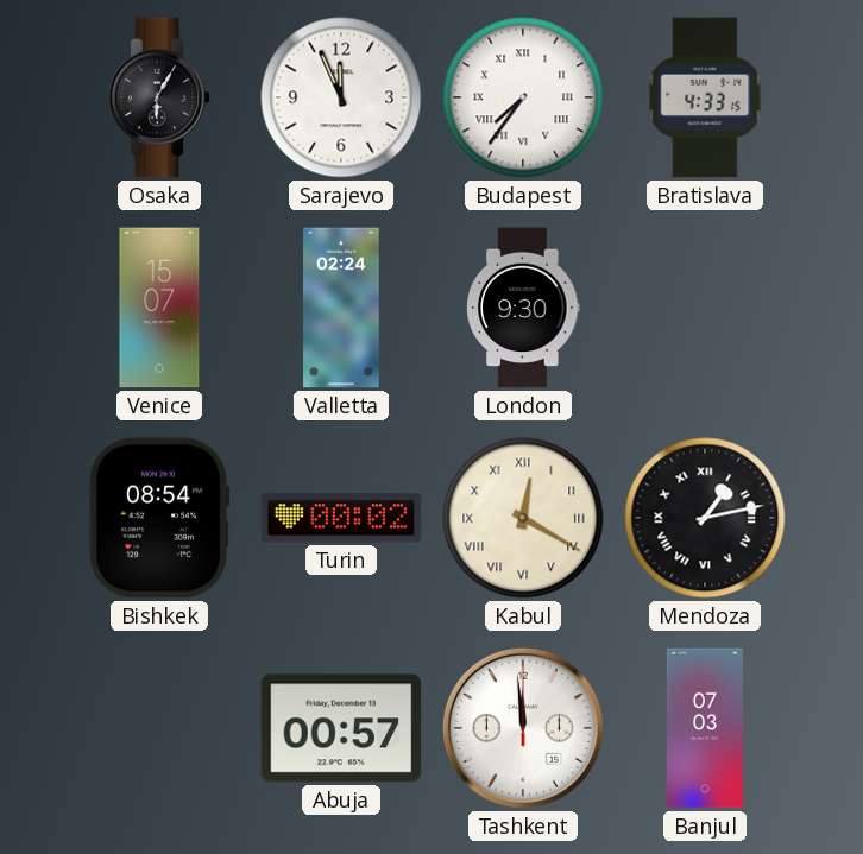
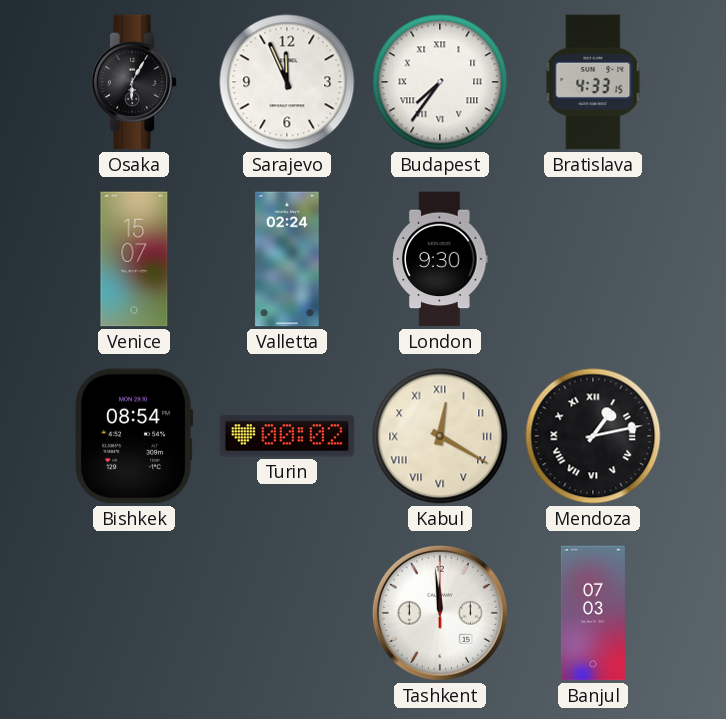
Abuja: 00:57 -> none (341, 728)
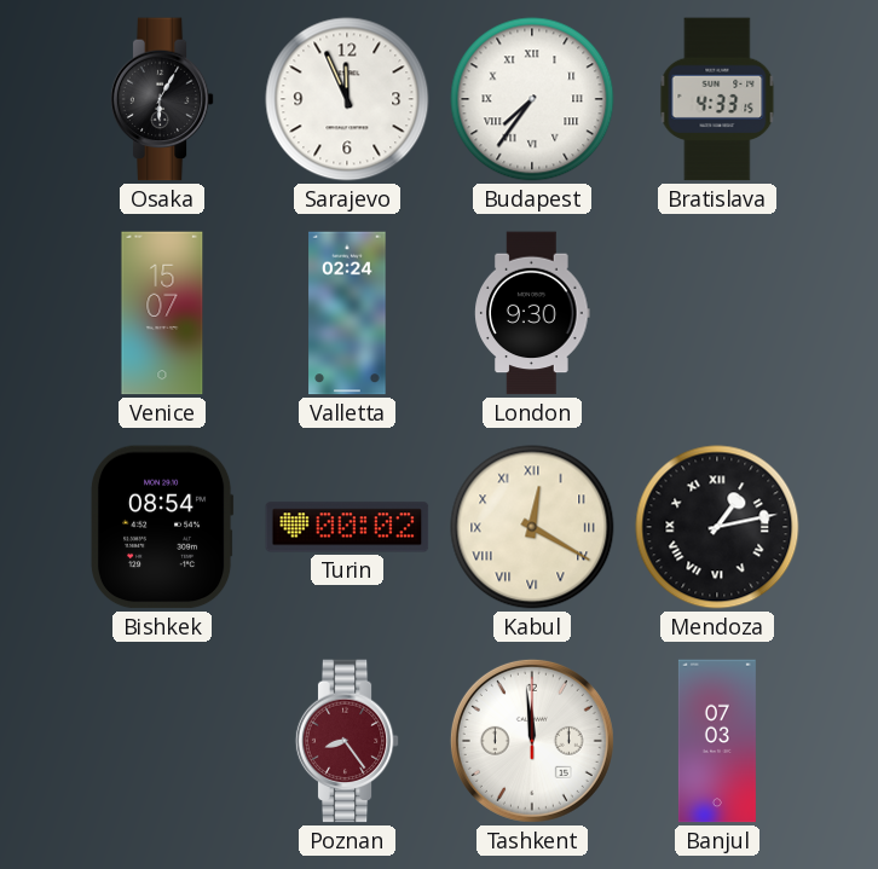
Poznan: none -> 8:24 (347, 741)
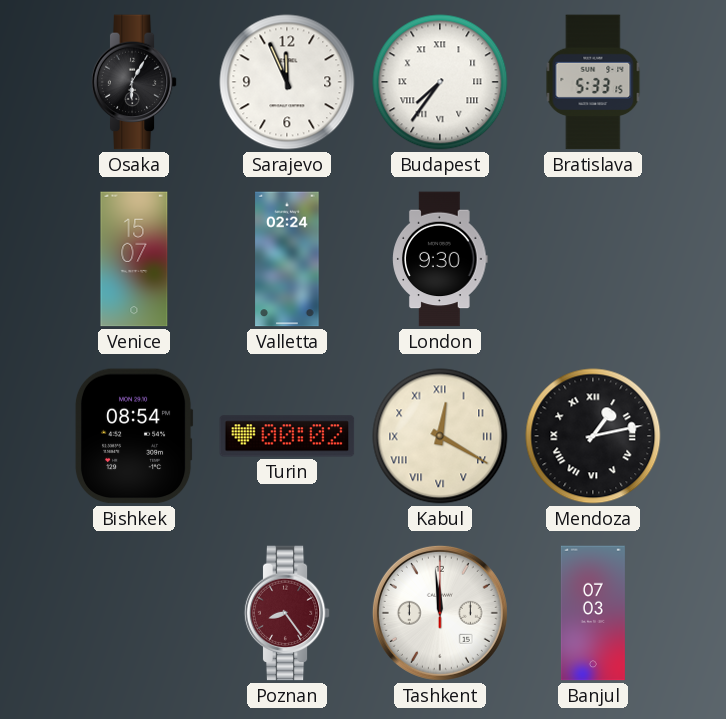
Bratislava: 4:33 -> 5:33 (593, 82)
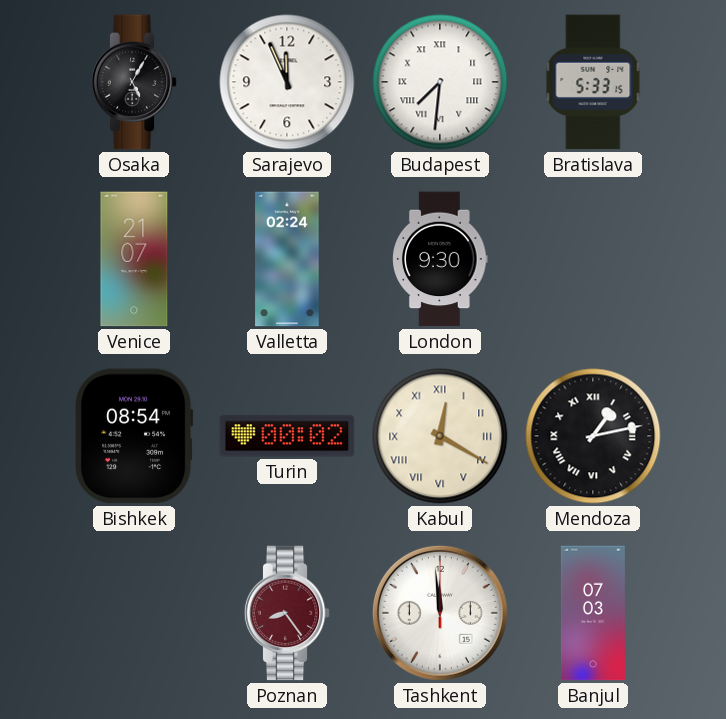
Osaka: 6:05 -> 5:05 (134, 82)
Budapest: 7:36 -> 7:31 (440, 82)
Venice: 15:07 -> 21:07 (134, 259)
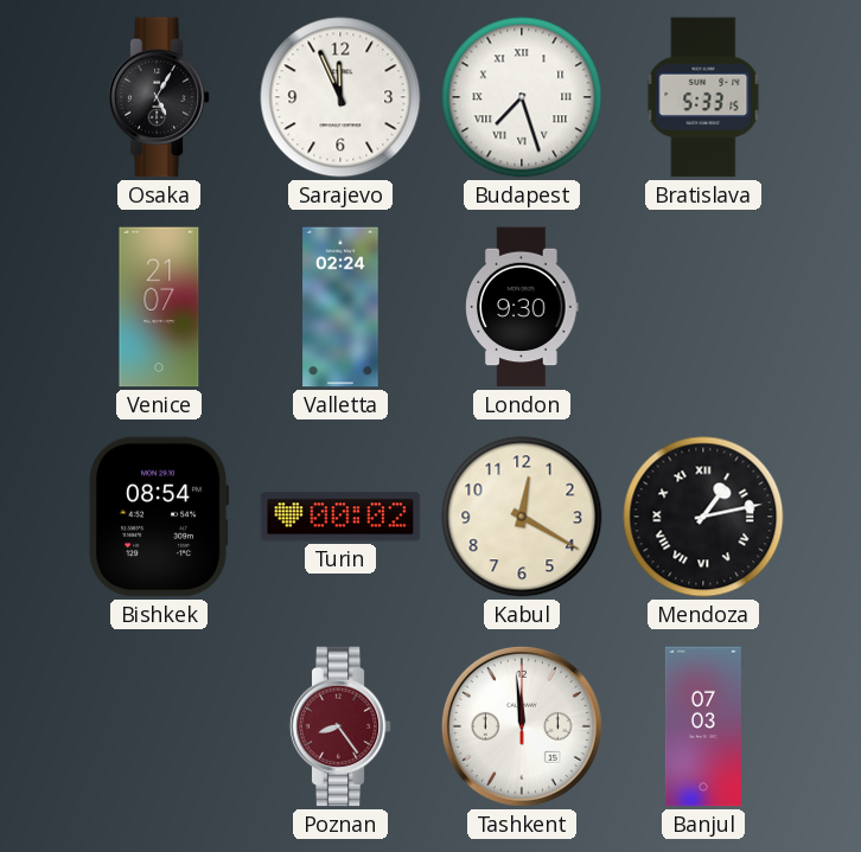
Budapest: 7:31 -> 7:27 (522, 97)
Kabul numerals: Roman -> Arabic (522, 517)
